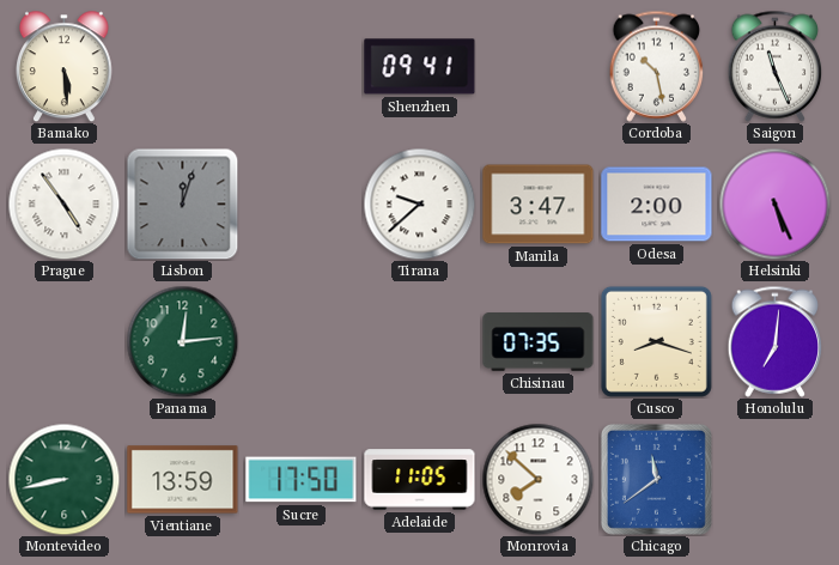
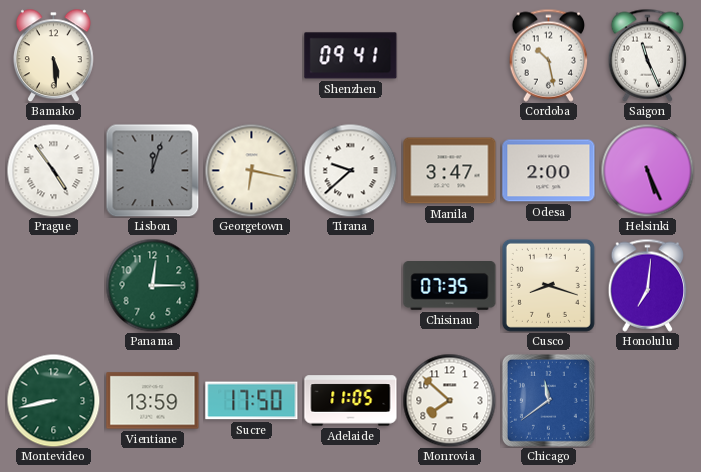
Georgetown: none -> 6:17 (251, 170)
Panama: 12:14 -> 12:15 (152, 285)
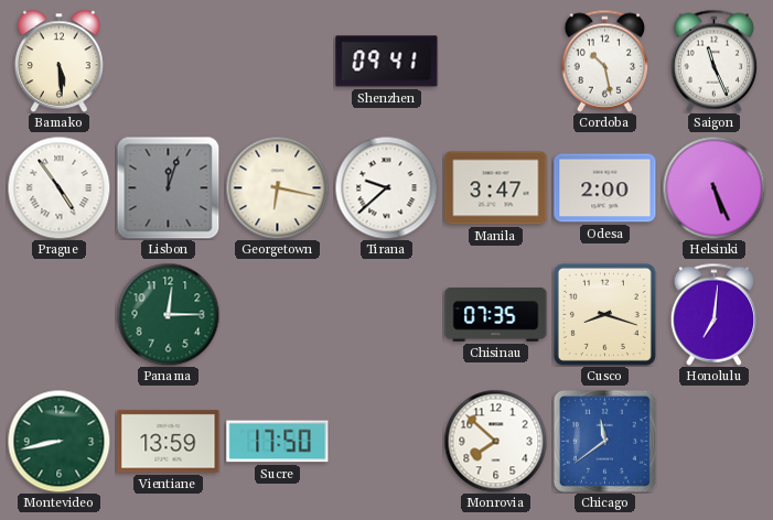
Adelaide: 11:05 -> none (351, 401)
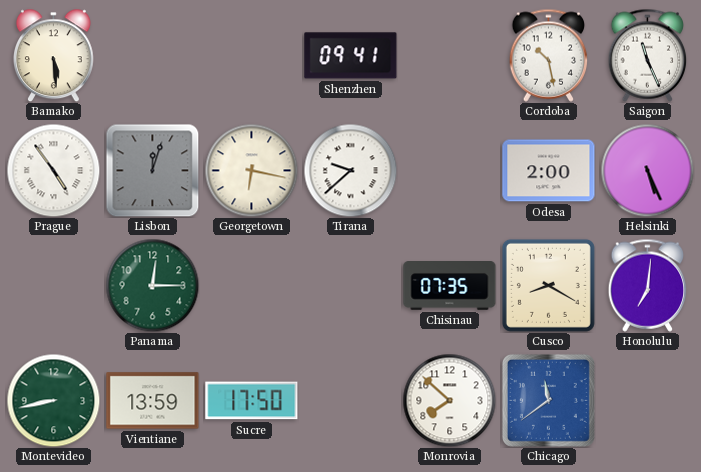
Manila: 3:47 -> none (496, 188)
Cusco: 8:18 -> 8:20 (548, 285)
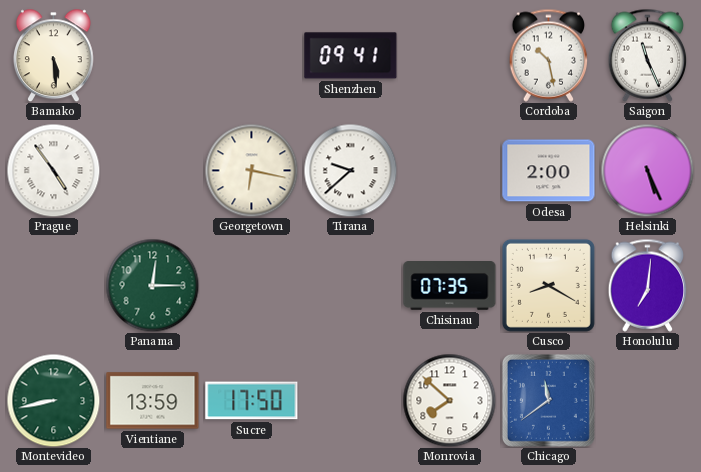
Lisbon: 12:03 -> none (152, 170)
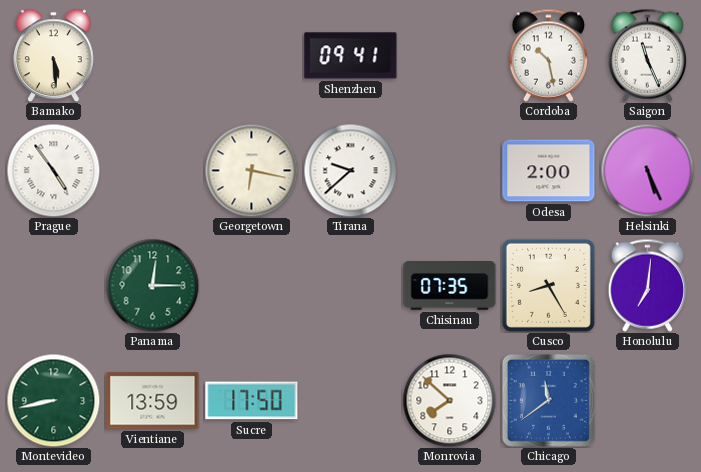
Cusco: 8:20 -> 8:25 (548, 285)
